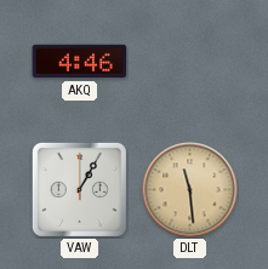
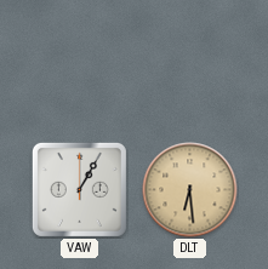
AKQ: 4:46 -> none (80, 62)
DLT: 11:29 -> 6:29 (190, 190)
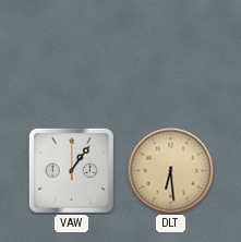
VAW: 1:05 -> 1:06 (71, 170)
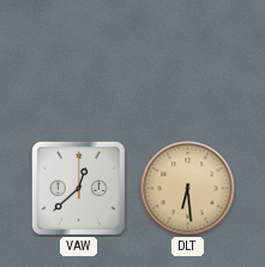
VAW: 1:06 -> 12:38 (78, 188)
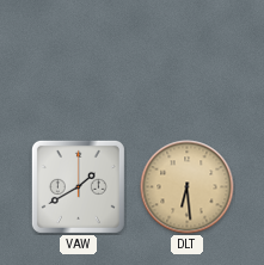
VAW: 12:38 -> 1:40 (78, 186)
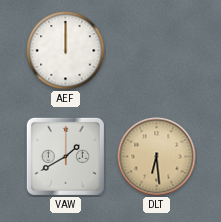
AEF: none -> 12:00 (66, 51)
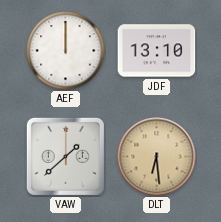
JDF: none -> 13:10 (157, 51)
VAW: 1:40 -> 1:38 (65, 156)
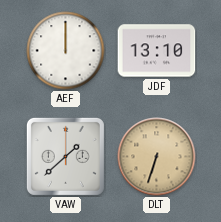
DLT: 6:29 -> 6:33 (157, 157)
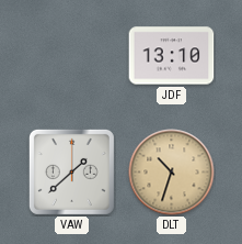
AEF: 12:00 -> none (66, 51)
DLT: 6:33 -> 10:33 (172, 173)
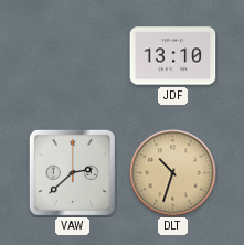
VAW: 1:38 -> 2:38 (72, 172)
